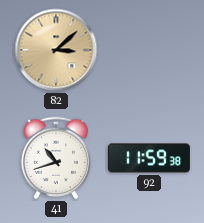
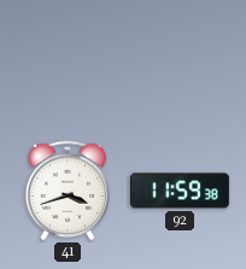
82: 3:08 -> none (56, 50)
41: 10:42 -> 3:42 (68, 191)
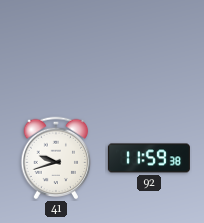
41: 3:42 -> 9:42 (56, 158)
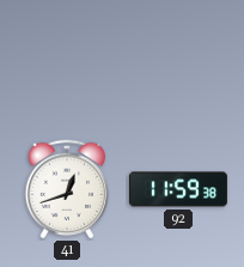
41: 9:42 -> 12:42 (67, 189)
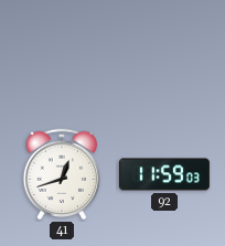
92: 11:59:38 -> 11:59:03 (164, 174)
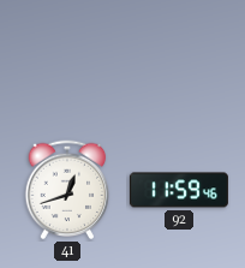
92: 11:59:03 -> 11:59:46 (179, 190)
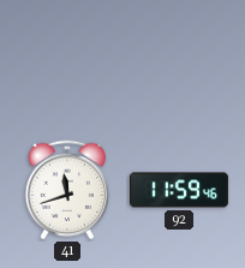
41: 12:42 -> 11:42 (67, 190)
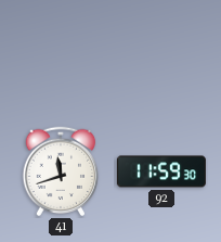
92: 11:59:46 -> 11:59:30 (161, 171)
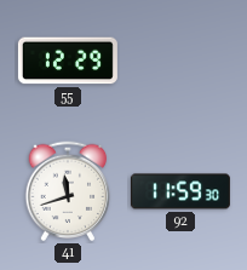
55: none -> 12:29 (68, 61)
